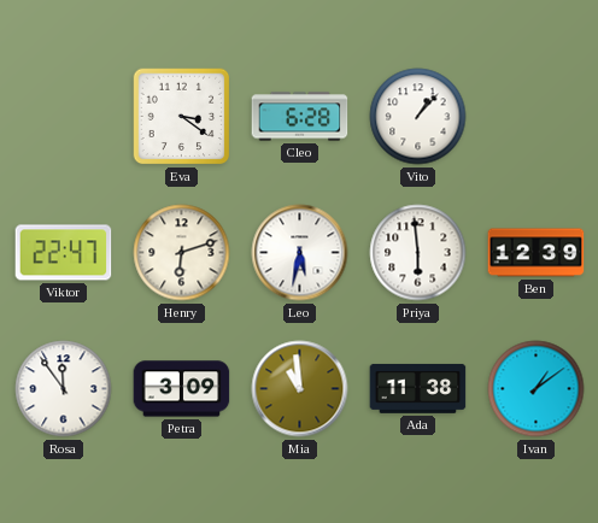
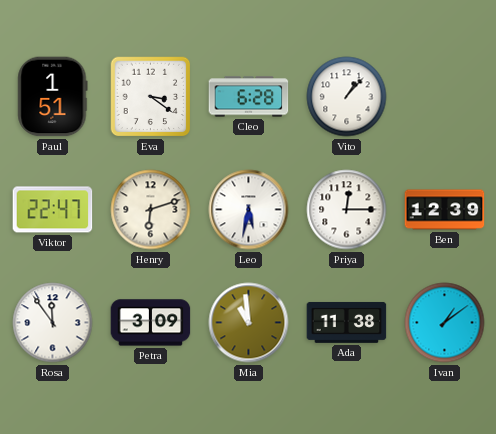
Paul: none -> 1:51 (53, 97)
Priya: 5:59 -> 12:15 (347, 210)
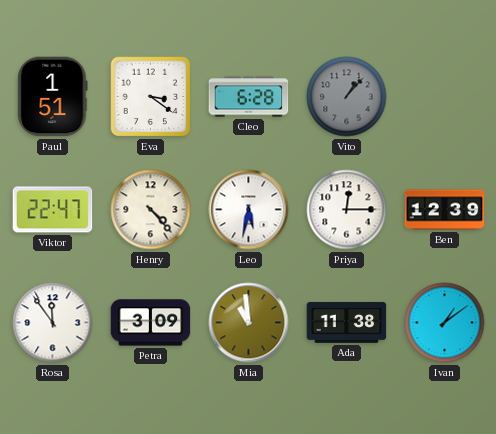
Vito dial: white -> grey (347, 97)
Henry: 6:12 -> 4:23 (151, 210)
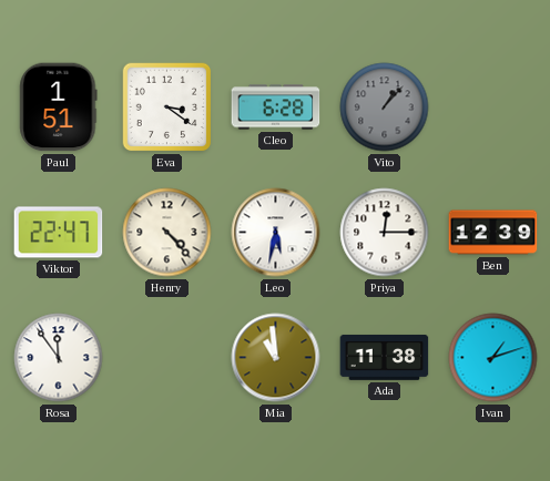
Petra: 3:09 -> none (151, 323)
Ivan: 1:09 -> 1:12 (493, 358)
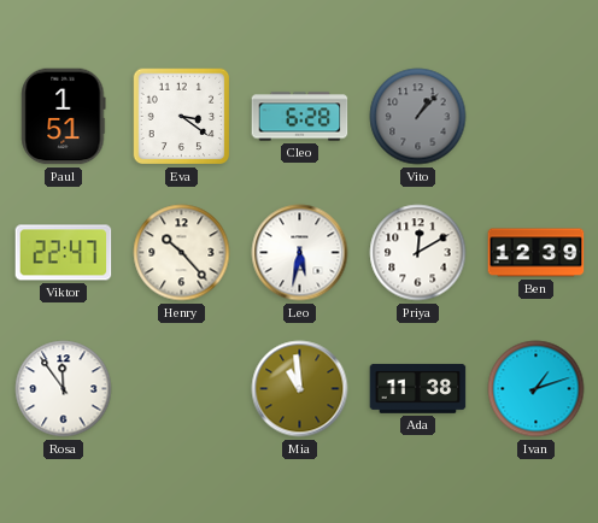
Henry: 4:23 -> 10:23 (182, 253)
Priya: 12:15 -> 12:10 (418, 253)
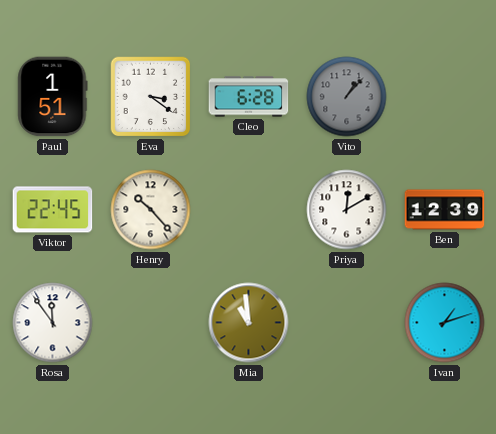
Viktor: 22:47 -> 22:45 (53, 210)
Leo: 5:32 -> none (300, 253)
Ada: 11:38 -> none (418, 388)
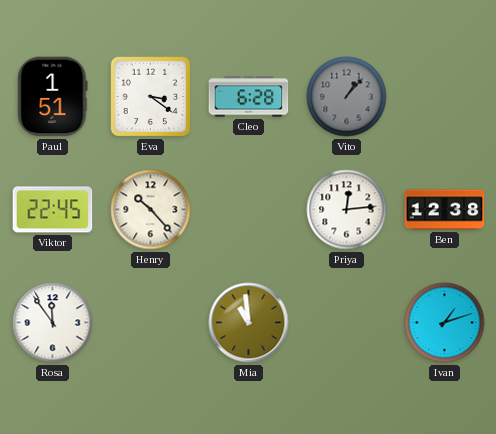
Priya: 12:10 -> 12:14 (347, 210)
Ben: 12:39 -> 12:38 (445, 210)
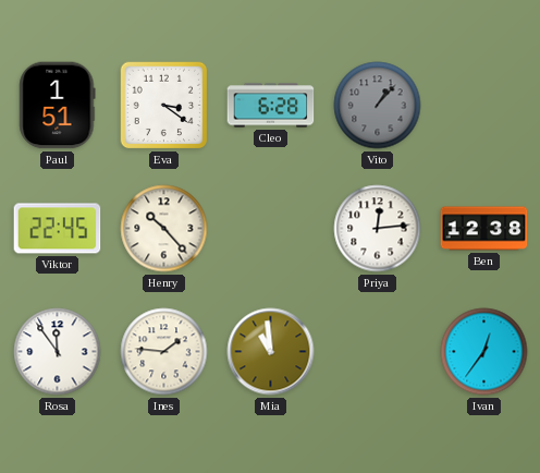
Ines: none -> 1:46 (164, 352)
Ivan: 1:12 -> 12:36 (484, 352)
